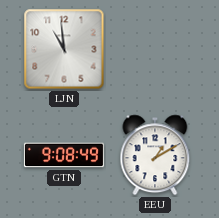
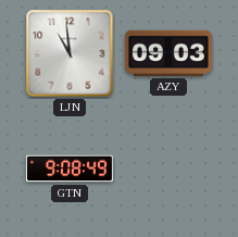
AZY: none -> 09:03 (168, 53)
EEU: 1:10 -> none (155, 155)
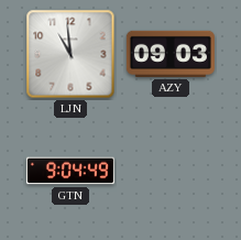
GTN: 9:08 -> 9:04 (70, 171)
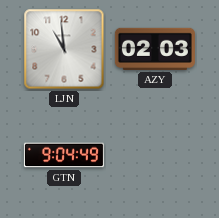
AZY: 09:03 -> 02:03 (155, 49)
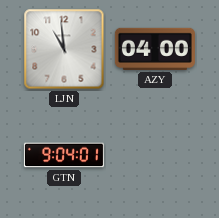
AZY: 02:03 -> 04:00 (155, 49)
GTN: 9:04:49 -> 9:04:01 (64, 155)
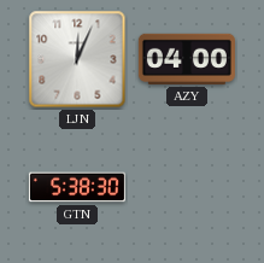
LJN: 10:59 -> 12:04 (77, 59)
GTN: 9:04 -> 5:38 (77, 187)
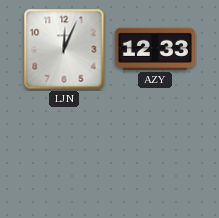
AZY: 04:00 -> 12:33 (155, 49)
GTN: 5:38 -> none (77, 187)
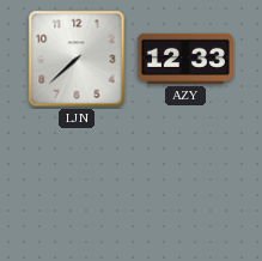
LJN: 12:04 -> 7:38 (77, 59)
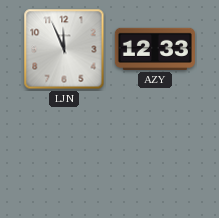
LJN: 7:38 -> 11:56 (64, 49)
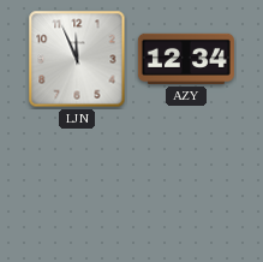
AZY: 12:33 -> 12:34 (186, 59)
